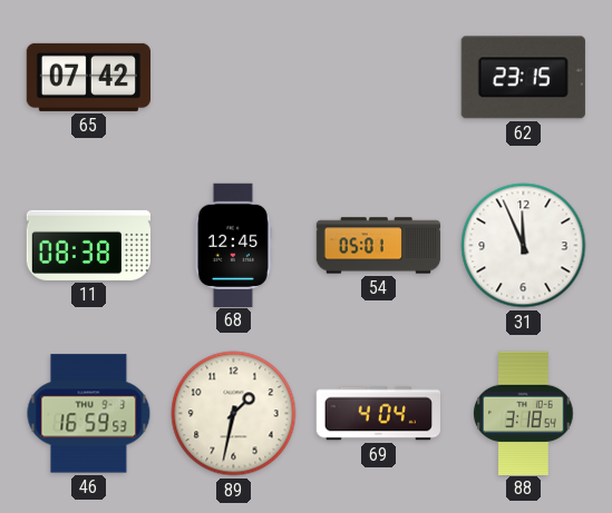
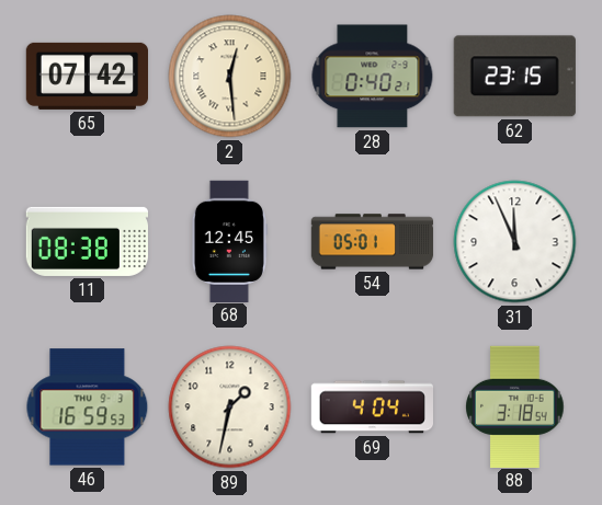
2: none -> 12:29 (230, 77)
28: none -> 0:40 (373, 77)
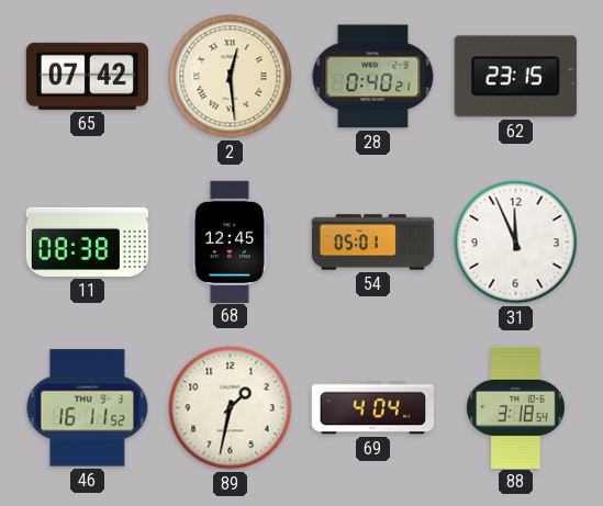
46: 16:59 -> 16:11 (88, 408)
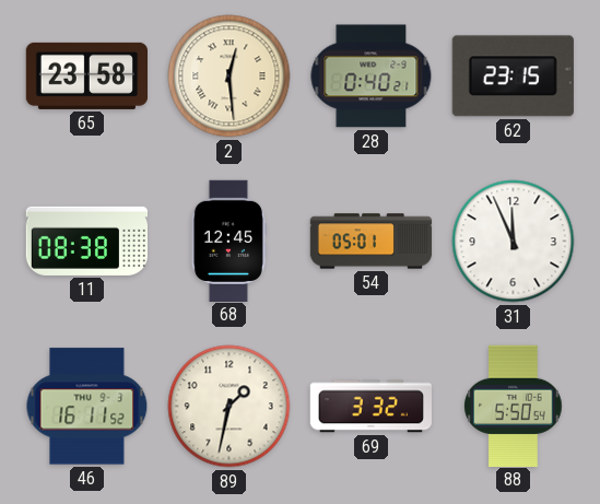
65: 07:42 -> 23:58 (86, 75)
69: 4:04 -> 3:32 (370, 407)
88: 3:18 -> 5:50 (514, 406)
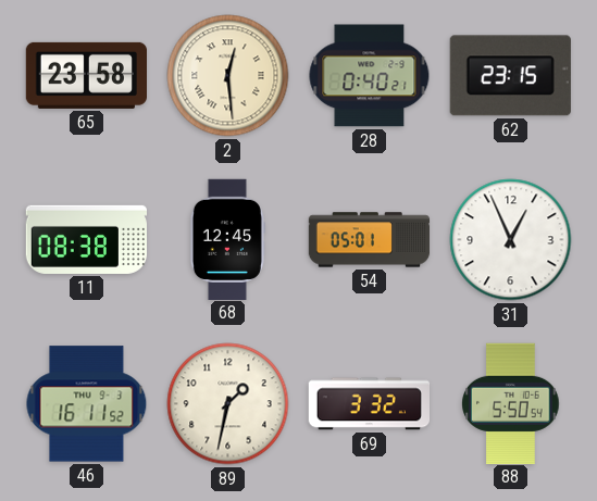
31: 11:56 -> 12:56 (511, 240)
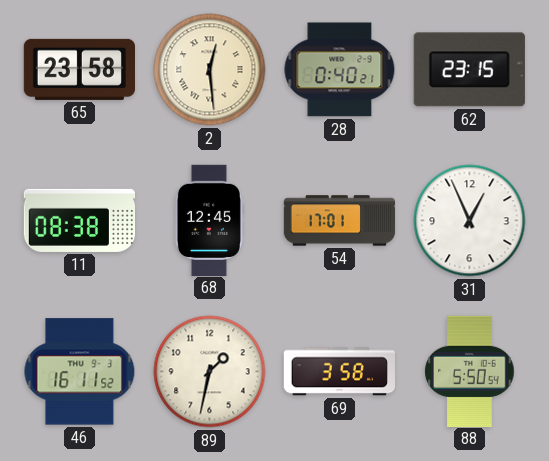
54: 05:01 -> 17:01 (340, 221)
69: 3:32 -> 3:58 (339, 372)
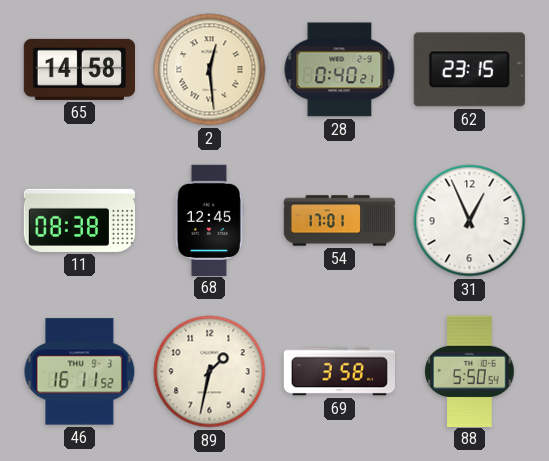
65: 23:58 -> 14:58 (79, 69)
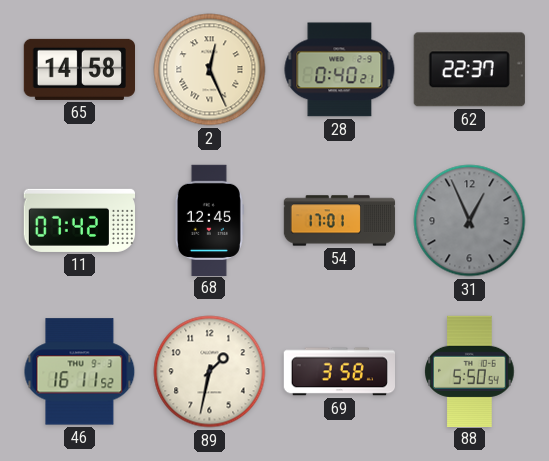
2: 12:29 -> 12:26 (210, 70)
62: 23:15 -> 22:37 (469, 70)
11: 08:38 -> 07:42 (79, 220)
31 dial: white -> grey (470, 221)
